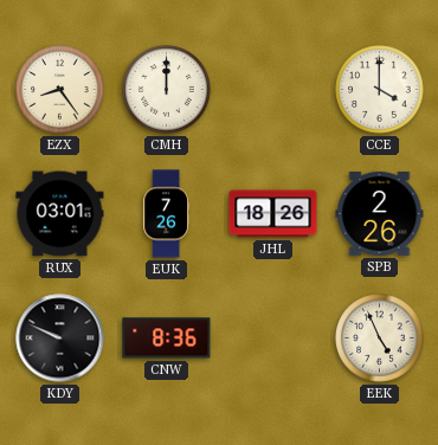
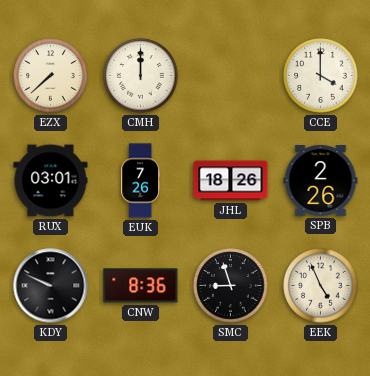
EZX: 8:24 -> 7:38 (51, 76)
SMC: none -> 8:57 (231, 286)
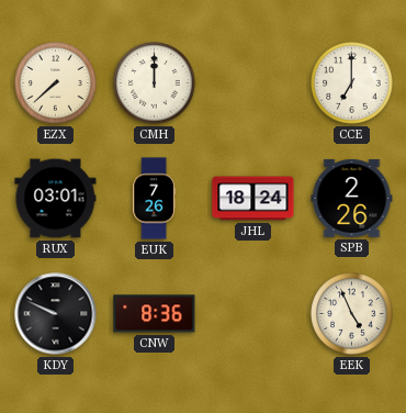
CCE: 4:00 -> 7:00 (352, 83)
JHL: 18:26 -> 18:24 (253, 199)
SMC: 8:57 -> none (231, 286)
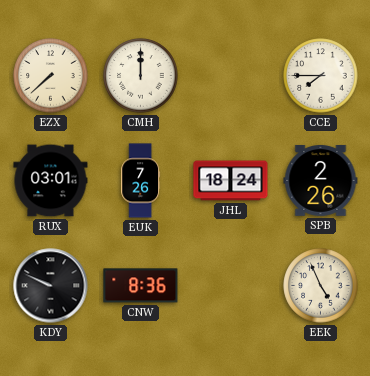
CCE: 7:00 -> 7:45 (321, 76)
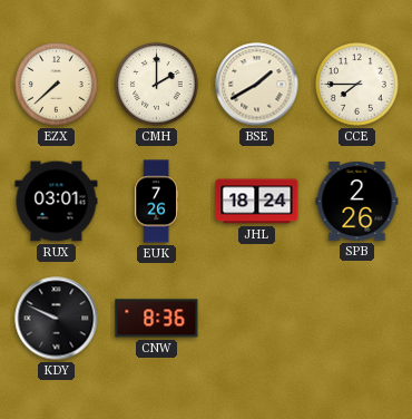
CMH: 12:00 -> 2:00 (157, 85)
BSE: none -> 1:40 (257, 85)
EEK: 4:56 -> none (321, 286)
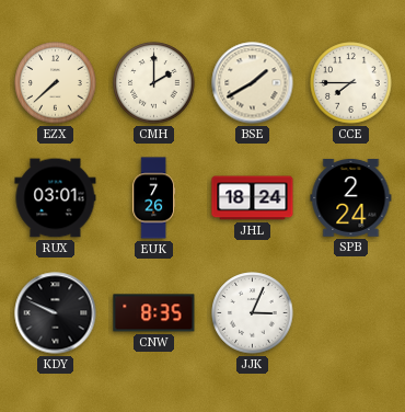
SPB: 2:26 -> 2:24 (351, 197)
CNW: 8:36 -> 8:35 (154, 313)
JJK: none -> 3:04 (253, 313)
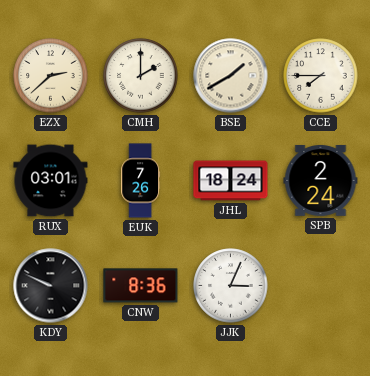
EZX: 7:38 -> 2:38 (51, 76)
CNW: 8:35 -> 8:36 (141, 286)
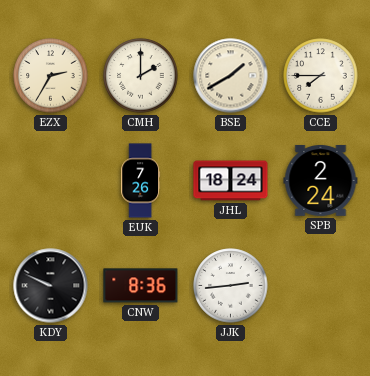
EZX: 2:38 -> 2:35 (51, 76)
RUX: 03:01 -> none (51, 181)
JJK: 3:04 -> 2:44 (231, 286)
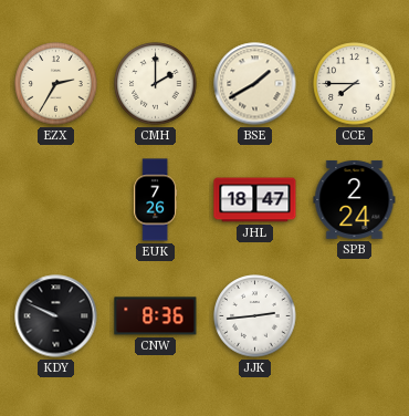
JHL: 18:24 -> 18:47 (255, 200)
